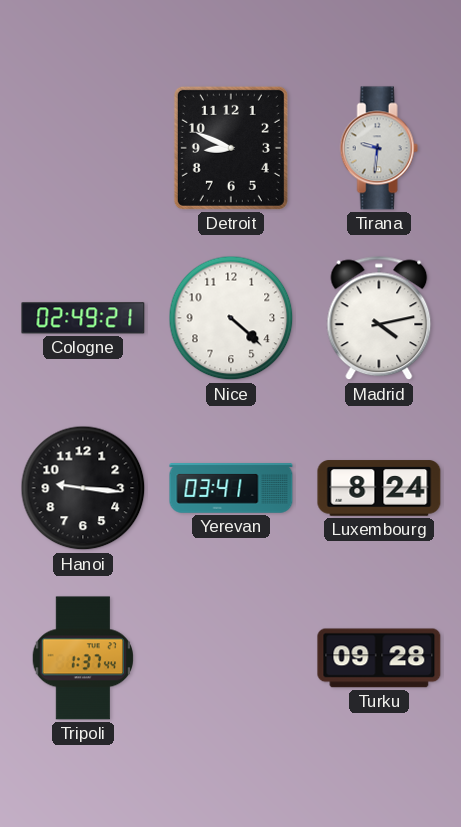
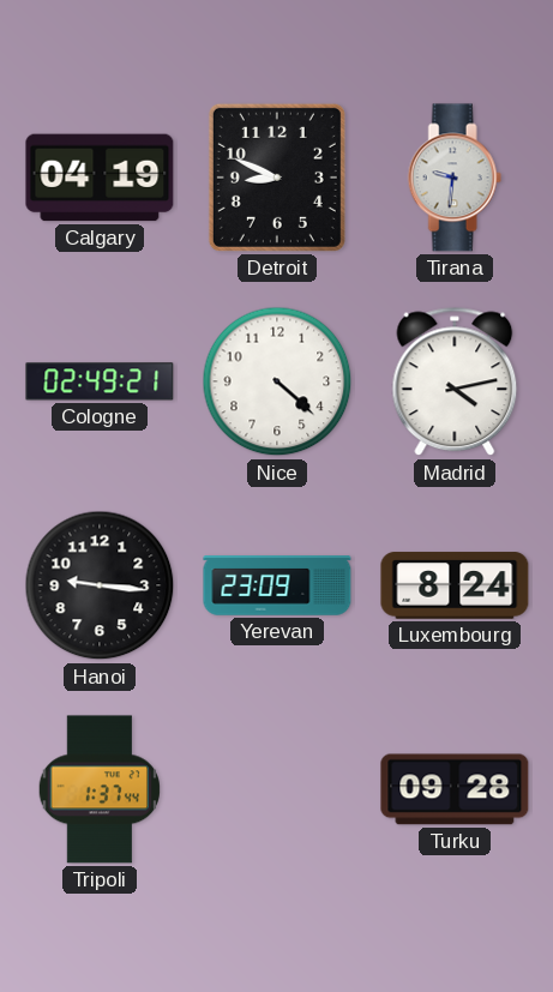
Calgary: none -> 04:19 (100, 178)
Yerevan: 03:41 -> 23:09 (277, 585)
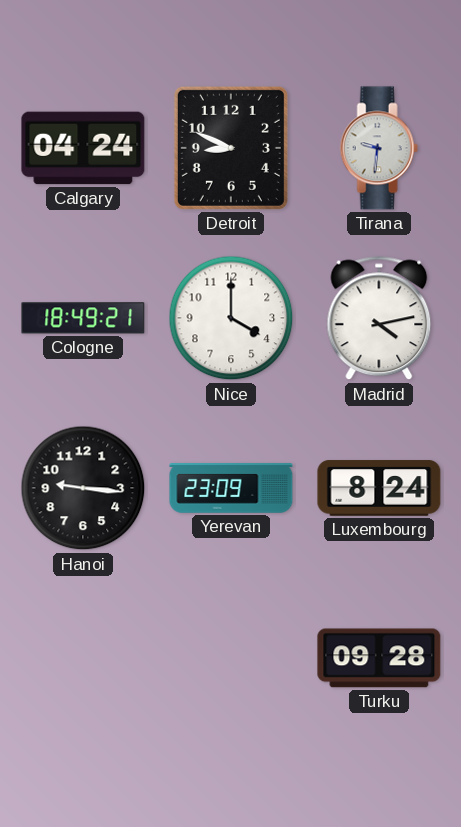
Calgary: 04:19 -> 04:24 (83, 148)
Cologne: 02:49 -> 18:49 (83, 318)
Nice: 4:22 -> 4:00 (231, 318)
Tripoli: 1:37 -> none (98, 789)
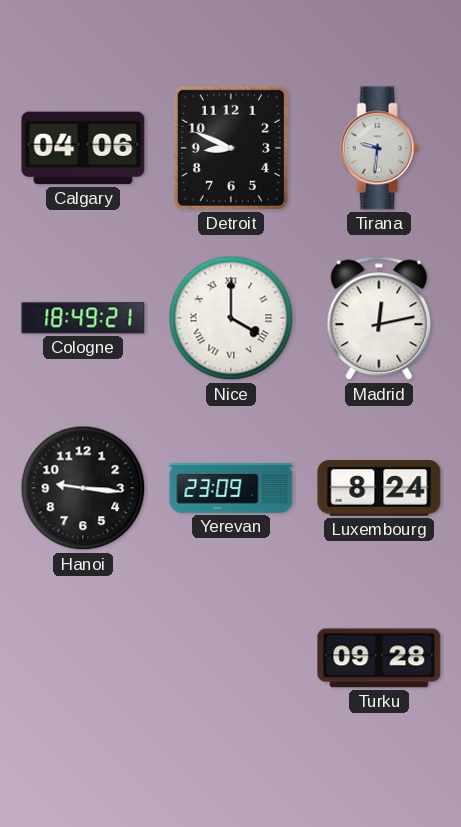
Calgary: 04:24 -> 04:06 (83, 148)
Nice numerals: Arabic -> Roman (231, 318)
Madrid: 4:13 -> 12:13 (379, 318)
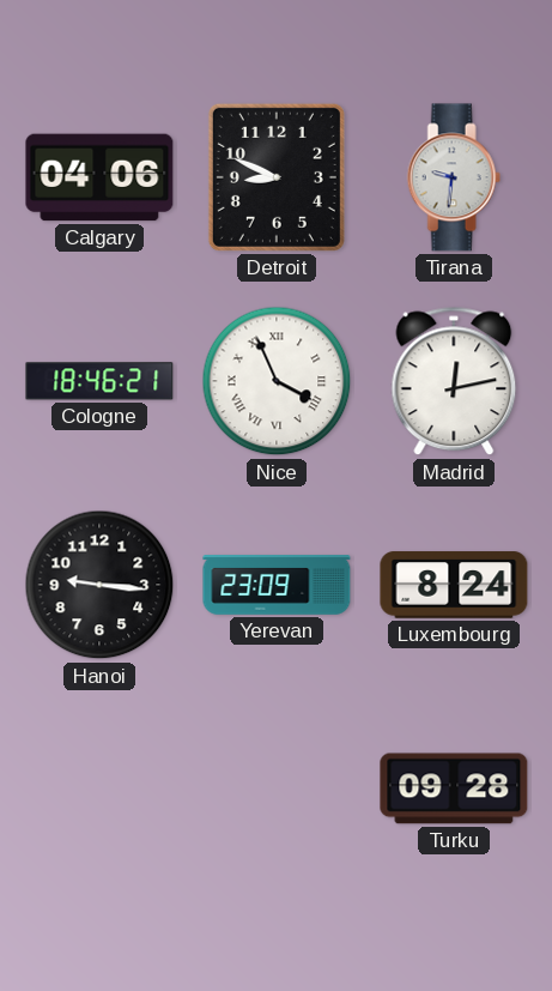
Cologne: 18:49 -> 18:46 (99, 381)
Nice: 4:00 -> 3:56 (277, 381)
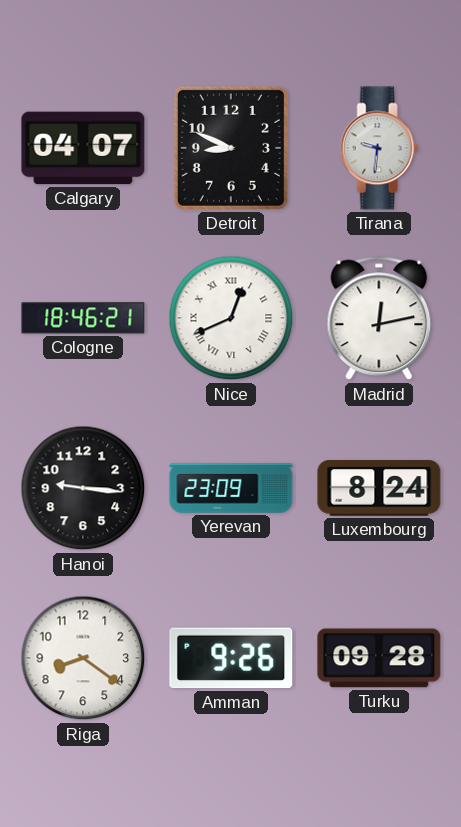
Calgary: 04:06 -> 04:07 (83, 148)
Nice: 3:56 -> 12:41 (231, 318)
Riga: none -> 8:21 (83, 658)
Amman: none -> 9:26 (231, 658)
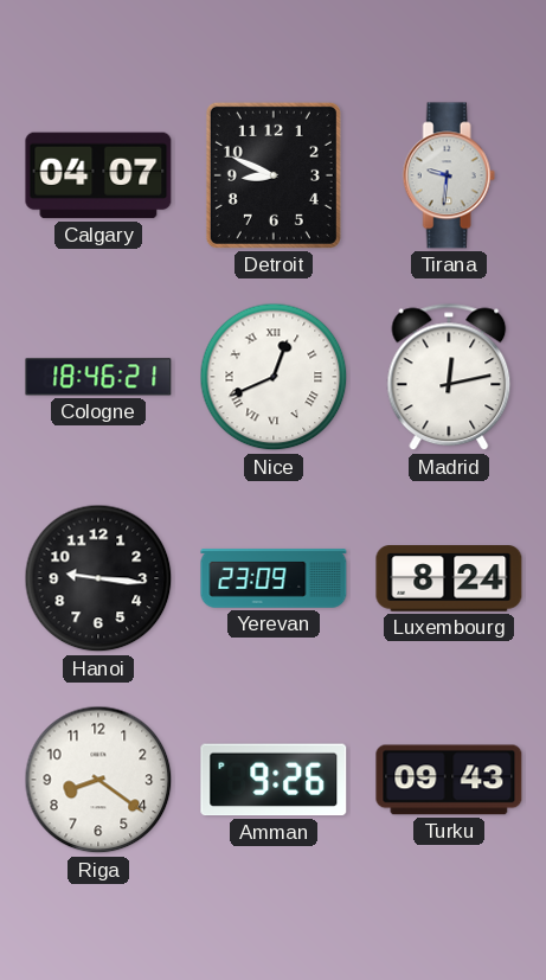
Turku: 09:28 -> 09:43 (449, 780)
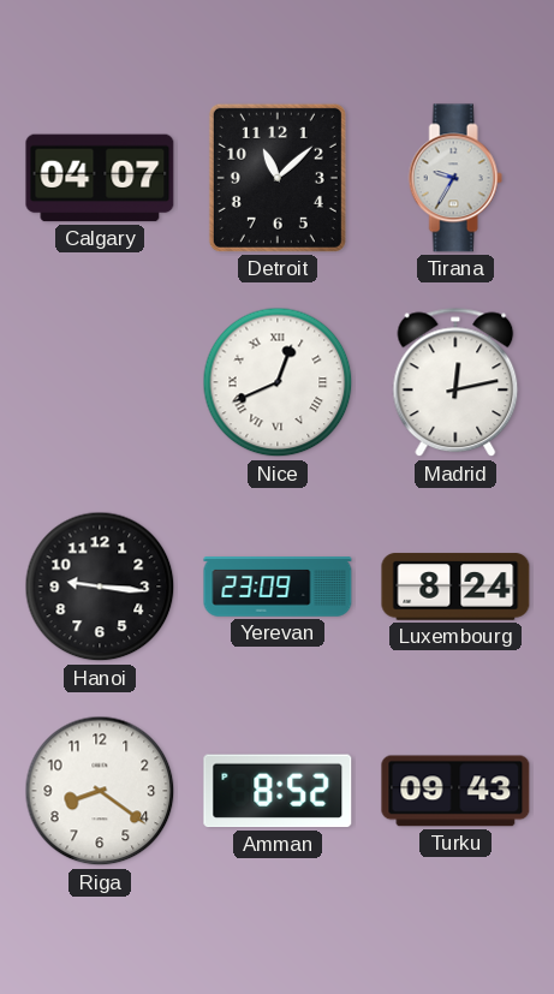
Detroit: 8:49 -> 11:08 (278, 178)
Tirana: 9:31 -> 9:35 (455, 178)
Cologne: 18:46 -> none (98, 377)
Amman: 9:26 -> 8:52 (278, 791)
